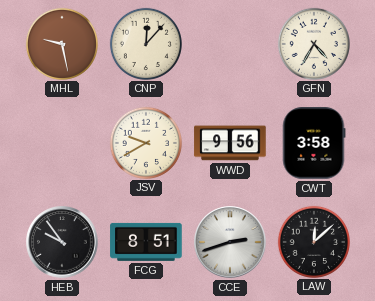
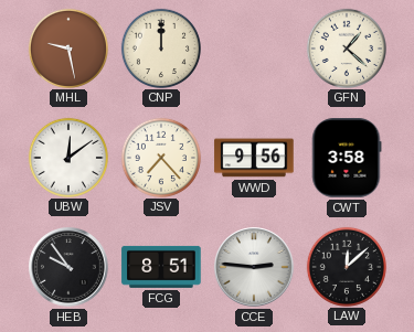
CNP: 12:07 -> 12:00 (160, 47)
GFN: 4:35 -> 1:22 (346, 47)
UBW: none -> 12:09 (67, 157)
JSV: 9:40 -> 7:23 (160, 157)
CCE: 2:42 -> 2:46 (254, 267)
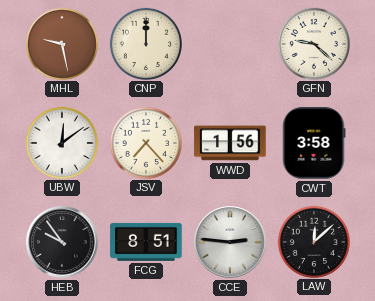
GFN: 1:22 -> 9:22 (313, 43)
WWD: 9:56 -> 1:56 (230, 143)
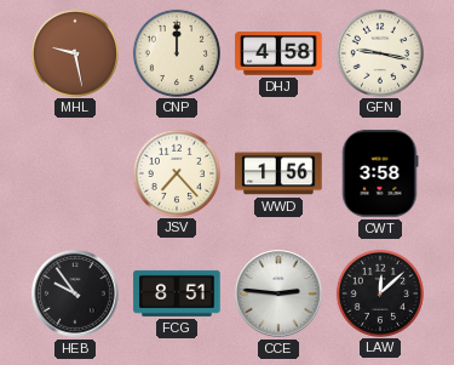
DHJ: none -> 4:58 (278, 53)
GFN: 9:22 -> 9:17 (379, 52)
UBW: 12:09 -> none (61, 142)
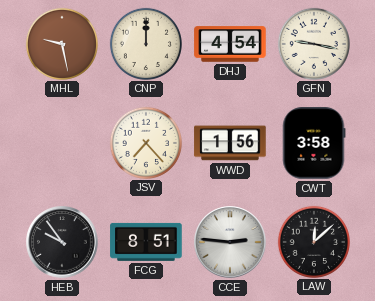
DHJ: 4:58 -> 4:54 (230, 44)
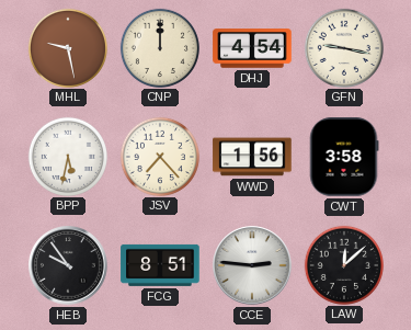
BPP: none -> 5:32 (67, 156)
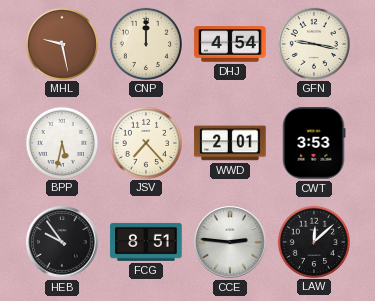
WWD: 1:56 -> 2:01 (230, 143)
CWT: 3:58 -> 3:53 (314, 143)
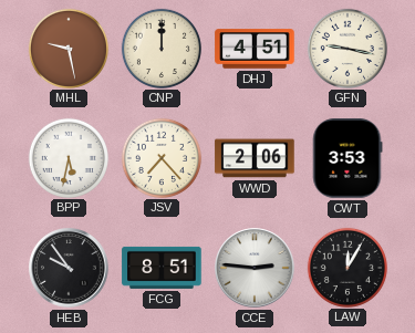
DHJ: 4:54 -> 4:51 (255, 49)
WWD: 2:01 -> 2:06 (255, 158)
LAW: 12:08 -> 12:05 (346, 267)
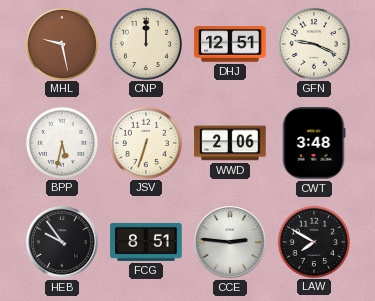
DHJ: 4:51 -> 12:51 (230, 44)
GFN: 9:17 -> 9:19 (313, 43)
JSV: 7:23 -> 6:33 (145, 142)
CWT: 3:53 -> 3:48 (314, 143)
LAW: 12:05 -> 7:50 (313, 241)
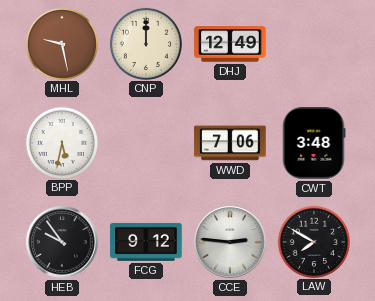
DHJ: 12:51 -> 12:49 (230, 44)
GFN: 9:19 -> none (313, 43)
JSV: 6:33 -> none (145, 142)
WWD: 2:06 -> 7:06 (230, 143)
FCG: 8:51 -> 9:12 (146, 242)
